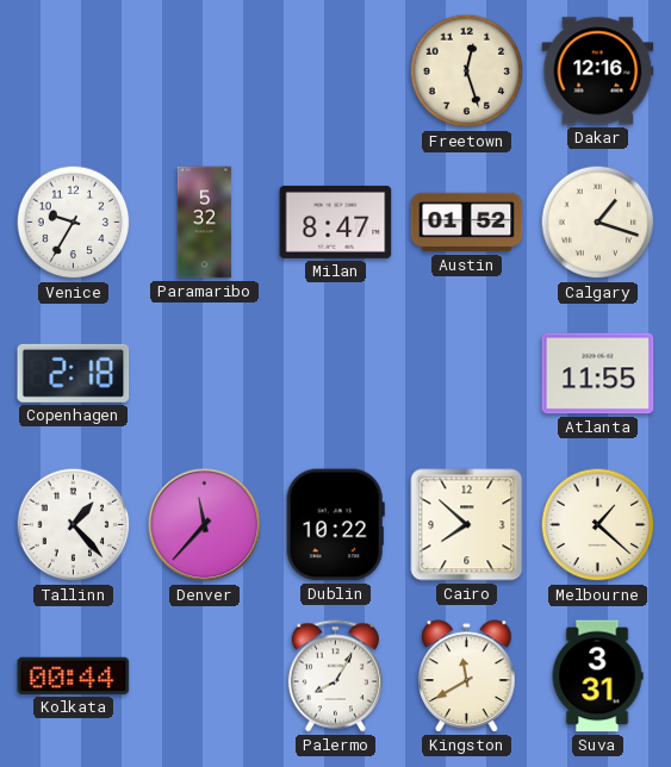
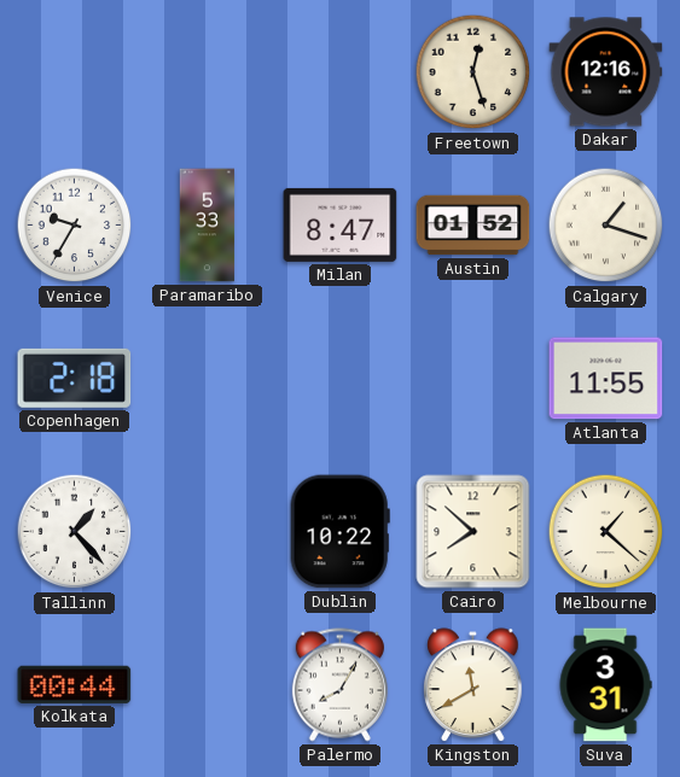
Paramaribo: 5:32 -> 5:33 (208, 226)
Denver: 11:37 -> none (205, 525)
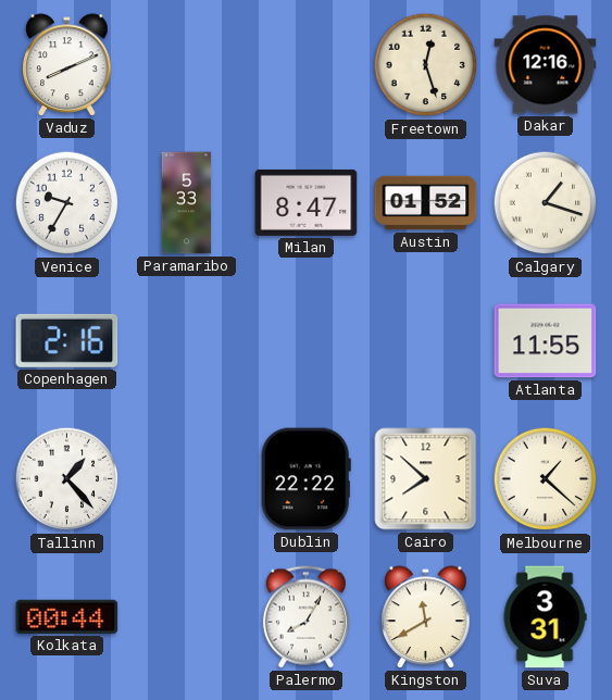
Vaduz: none -> 8:11 (67, 65)
Copenhagen: 2:18 -> 2:16 (67, 340)
Dublin: 10:22 -> 22:22 (305, 479)
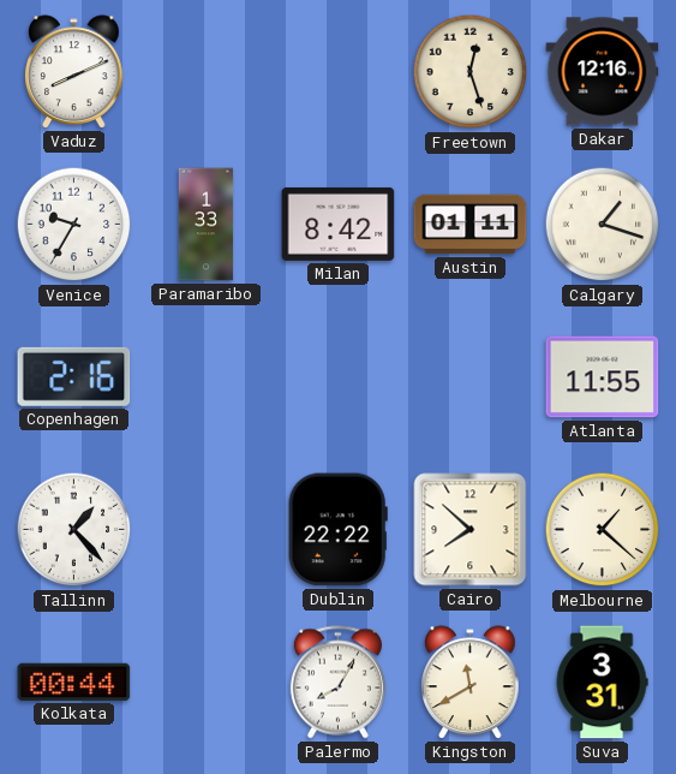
Paramaribo: 5:33 -> 1:33 (207, 225)
Milan: 8:47 -> 8:42 (339, 224)
Austin: 01:52 -> 01:11 (471, 225)
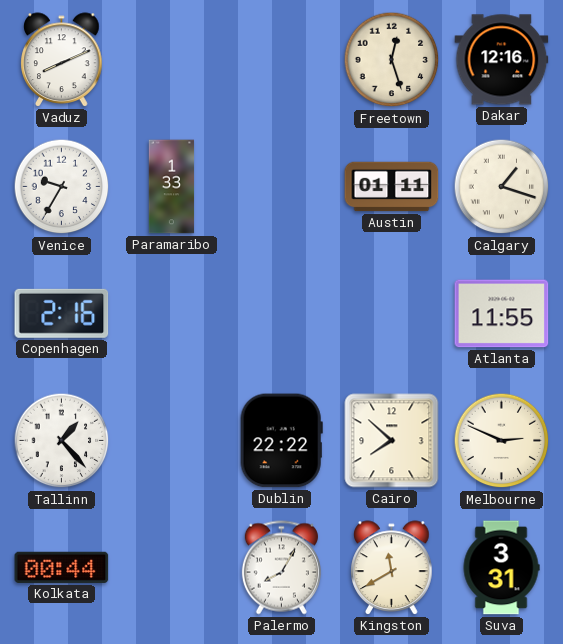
Milan: 8:42 -> none (339, 224)
Melbourne: 1:22 -> 2:49 (502, 441)
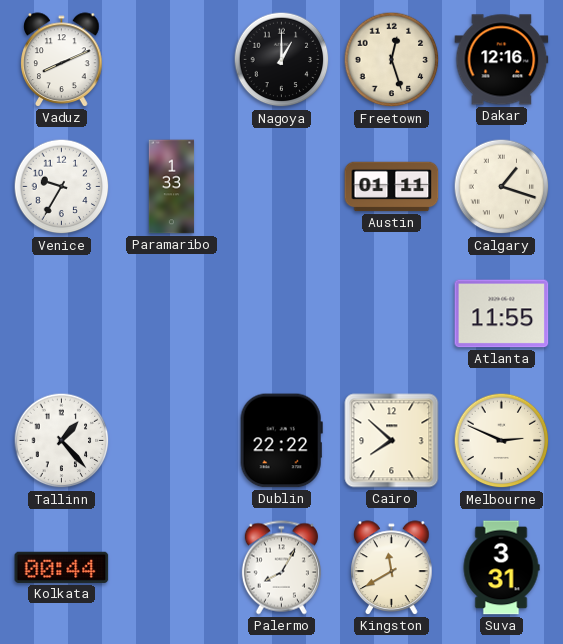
Nagoya: none -> 1:00 (282, 60)
Copenhagen: 2:16 -> none (62, 313)
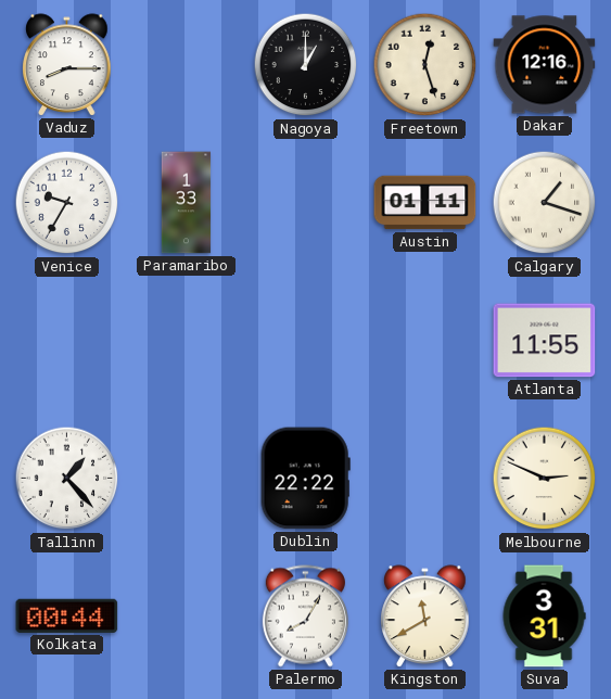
Vaduz: 8:11 -> 8:15 (67, 65)
Cairo: 7:52 -> none (392, 441)
